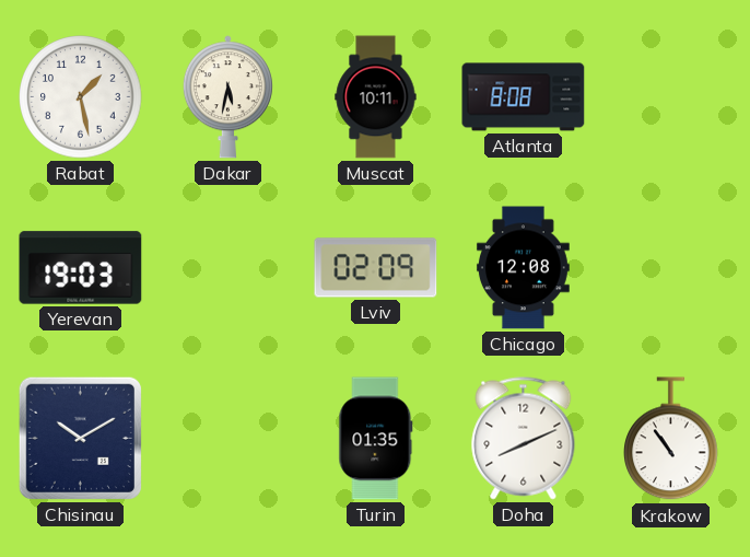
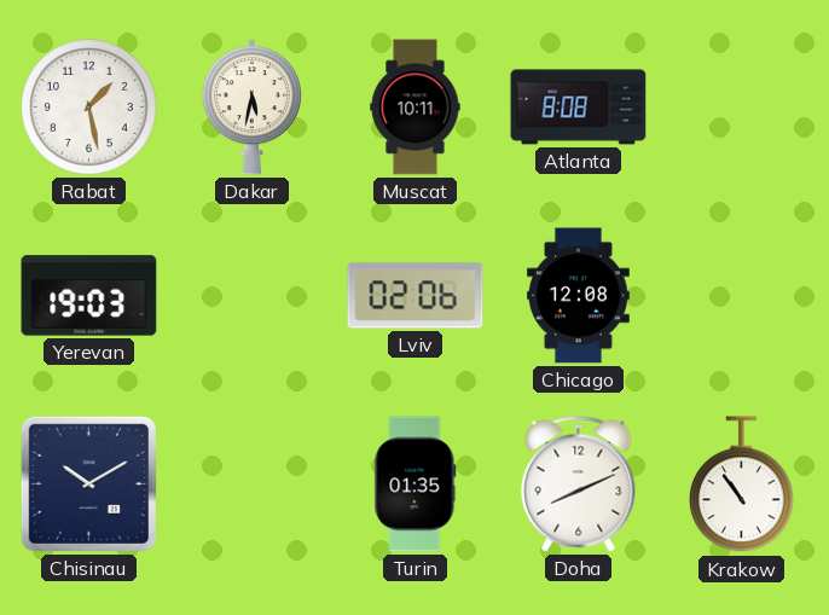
Lviv: 02:09 -> 02:06 (416, 296)
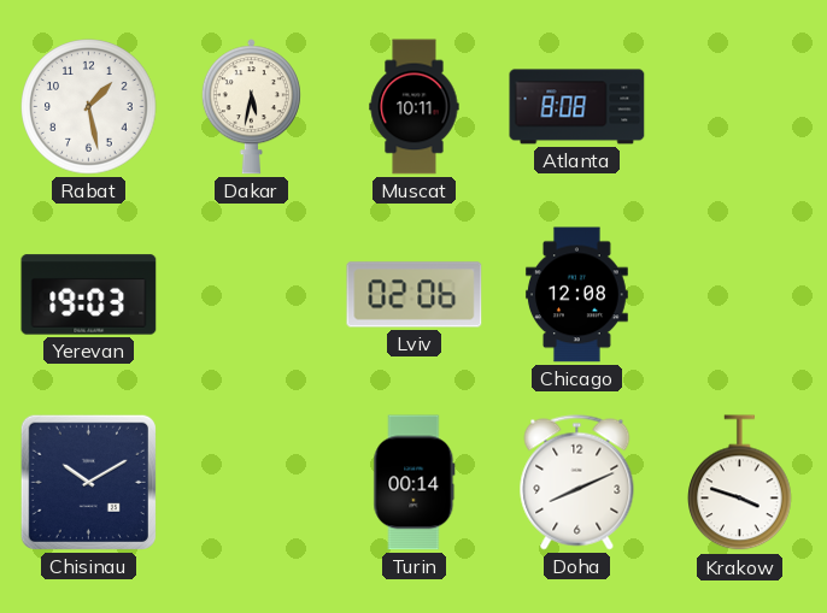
Turin: 01:35 -> 00:14 (415, 483)
Krakow: 10:54 -> 3:48 (740, 483)
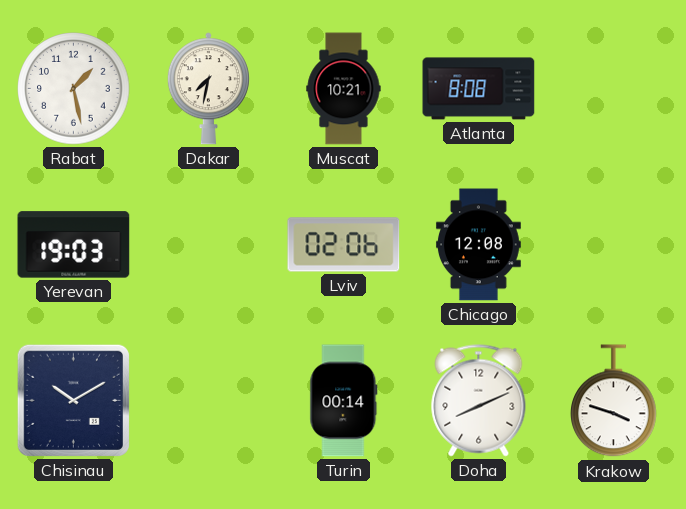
Dakar: 5:32 -> 7:32 (208, 89)
Muscat: 10:11 -> 10:21 (344, 89)
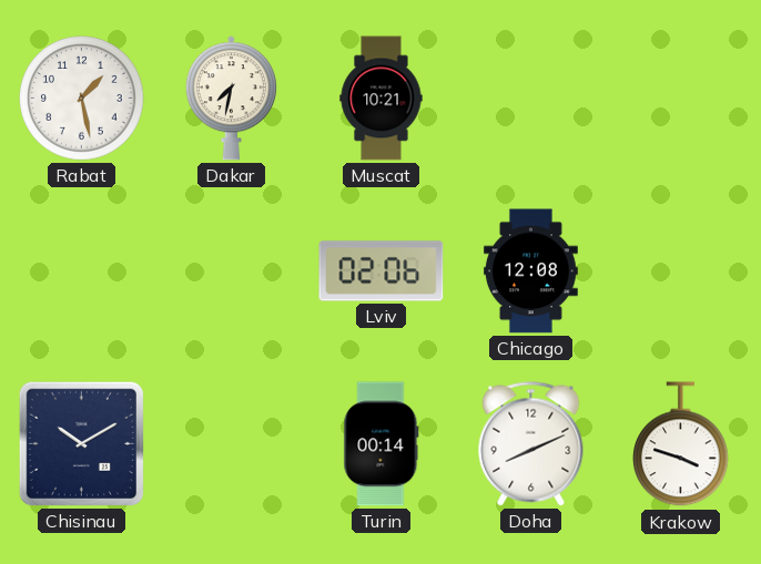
Atlanta: 8:08 -> none (479, 89)
Yerevan: 19:03 -> none (74, 245)
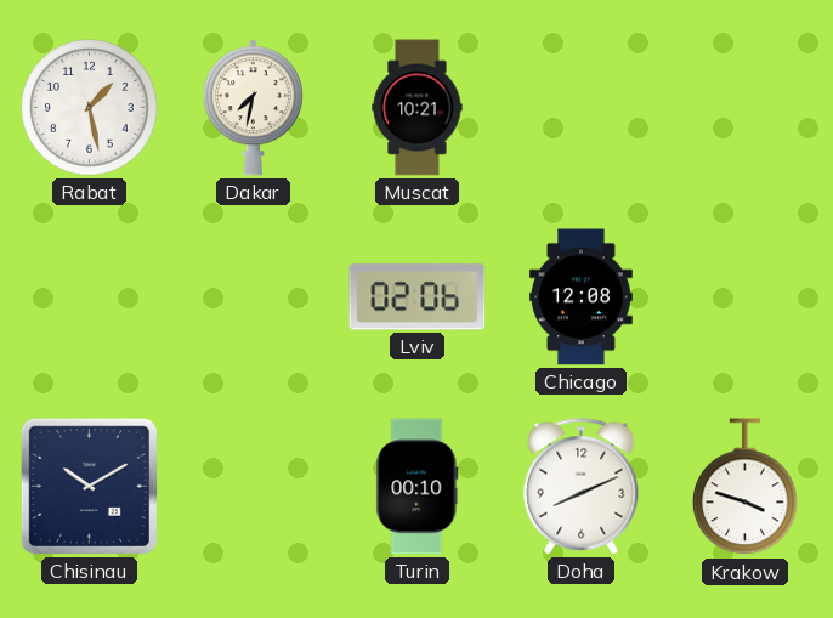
Turin: 00:14 -> 00:10 (418, 487)
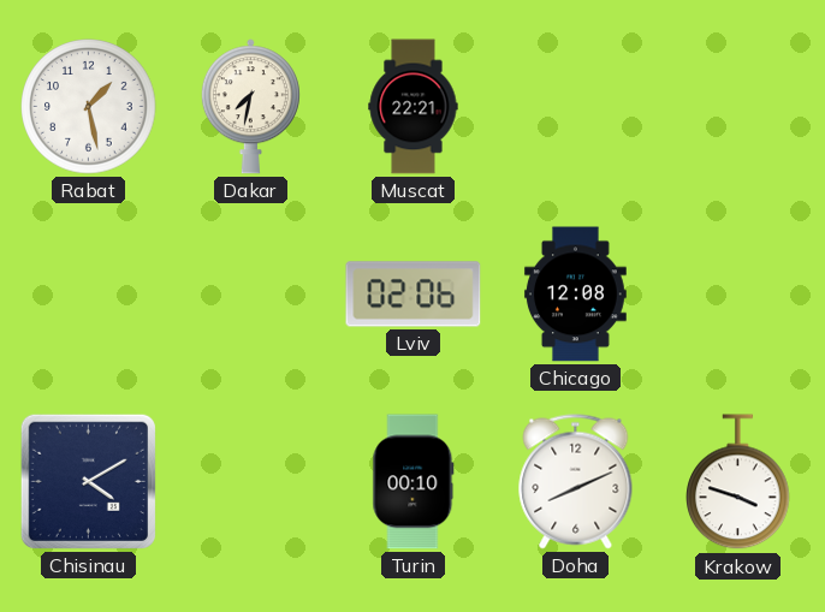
Muscat: 10:21 -> 22:21 (414, 107)
Chisinau: 10:10 -> 4:10 (88, 481)
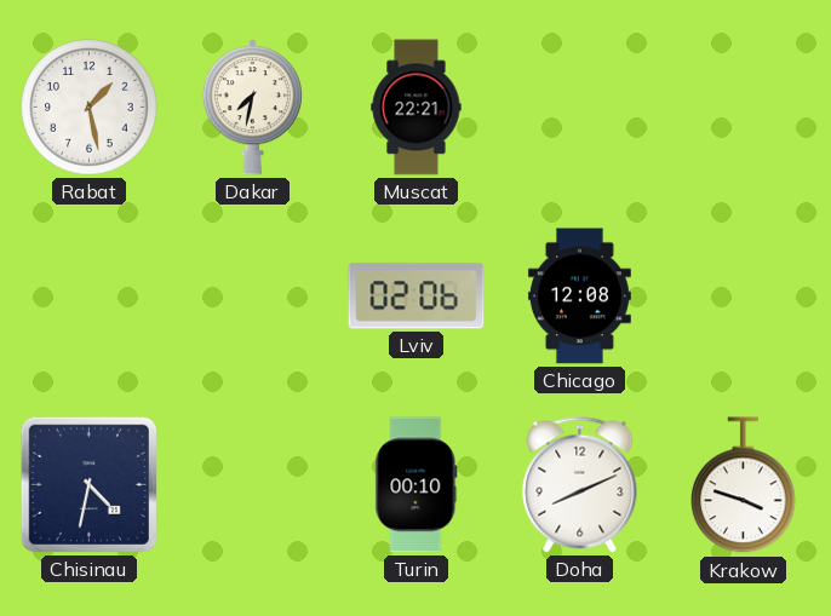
Chisinau: 4:10 -> 4:32 (88, 484)
